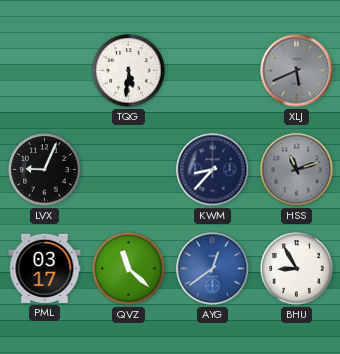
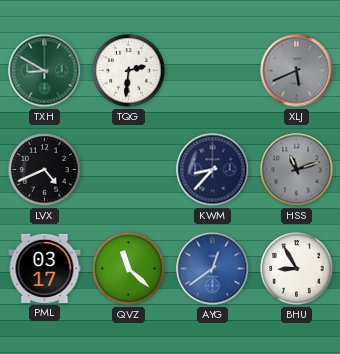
TXH: none -> 8:50 (45, 71)
TQG: 5:31 -> 2:31 (129, 71)
LVX: 9:04 -> 4:41 (45, 170)
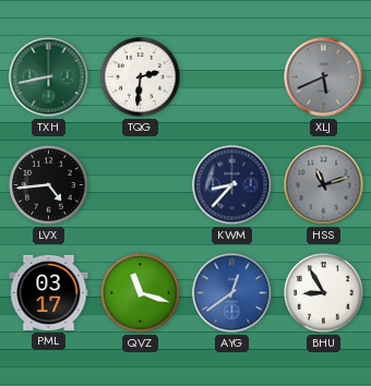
TXH: 8:50 -> 8:43 (49, 77)
LVX: 4:41 -> 4:44 (49, 185)
QVZ: 11:22 -> 11:18 (141, 293)
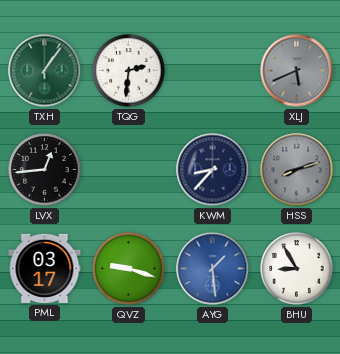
TXH: 8:43 -> 1:06 (45, 71)
LVX: 4:44 -> 12:44 (45, 170)
HSS: 11:12 -> 8:12 (297, 170)
QVZ: 11:18 -> 9:18 (129, 269)
AYG: 12:39 -> 1:29 (213, 269)
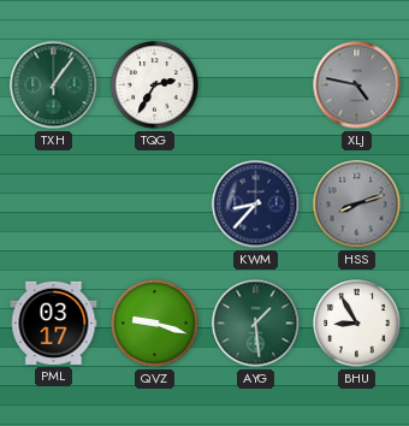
TQG: 2:31 -> 2:35 (155, 85)
XLJ: 5:41 -> 4:47 (357, 85)
LVX: 12:44 -> none (45, 170)
AYG dial: blue -> green (256, 324)
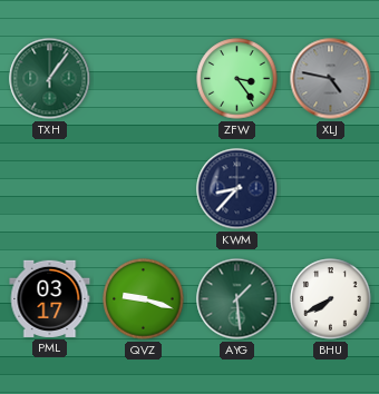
TQG: 2:35 -> none (155, 85)
ZFW: none -> 3:24 (237, 79)
HSS: 8:12 -> none (357, 205)
BHU: 8:55 -> 7:40 (331, 299)
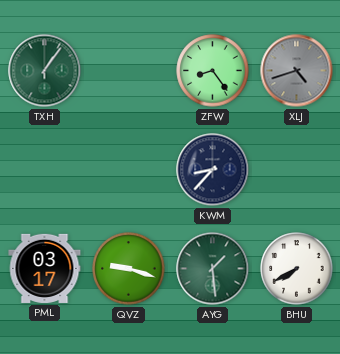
ZFW: 3:24 -> 8:24 (213, 71)
XLJ: 4:47 -> 4:42 (297, 71)
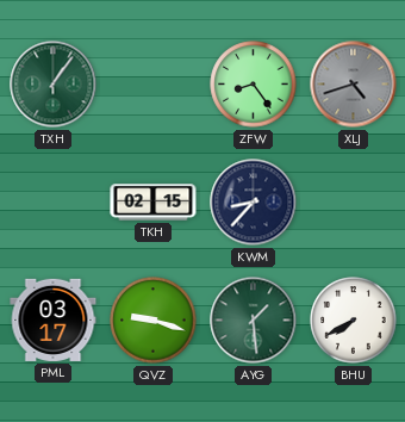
TKH: none -> 02:15 (154, 203)
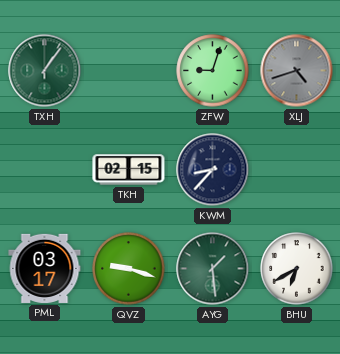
ZFW: 8:24 -> 9:03 (213, 71)
BHU: 7:40 -> 6:40 (297, 269)
